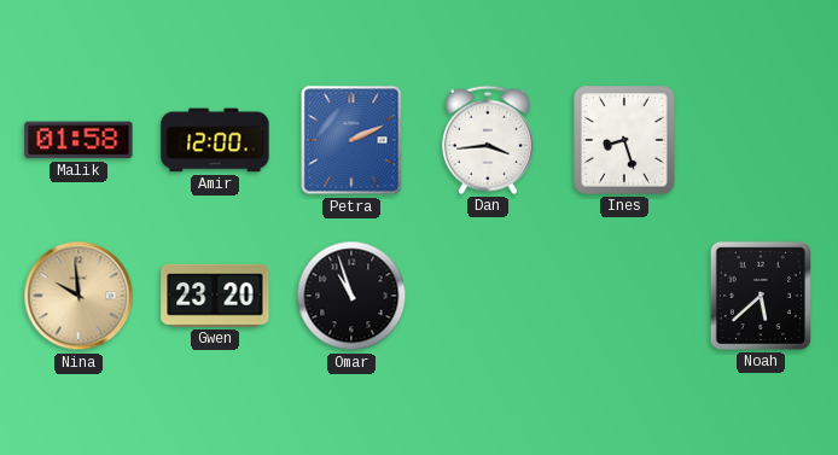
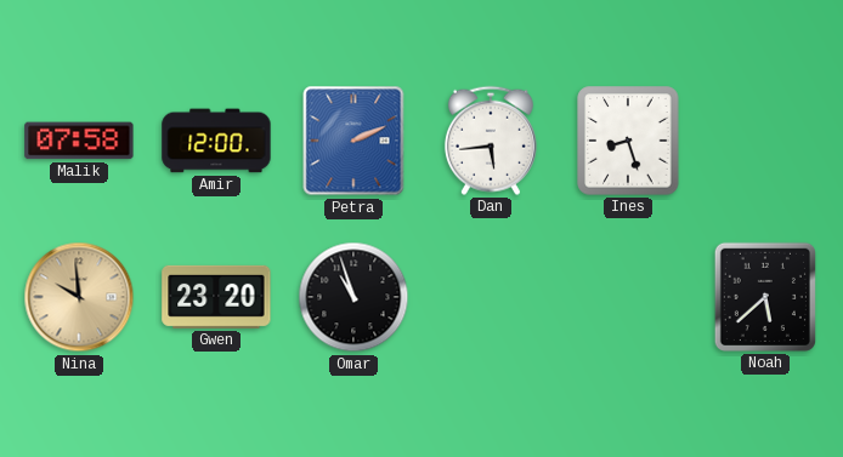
Malik: 01:58 -> 07:58 (79, 141)
Dan: 3:44 -> 5:44 (491, 141)
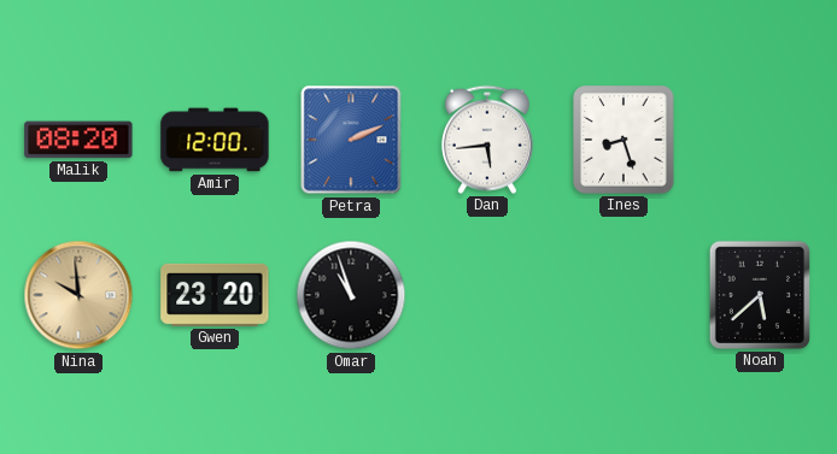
Malik: 07:58 -> 08:20 (78, 140)
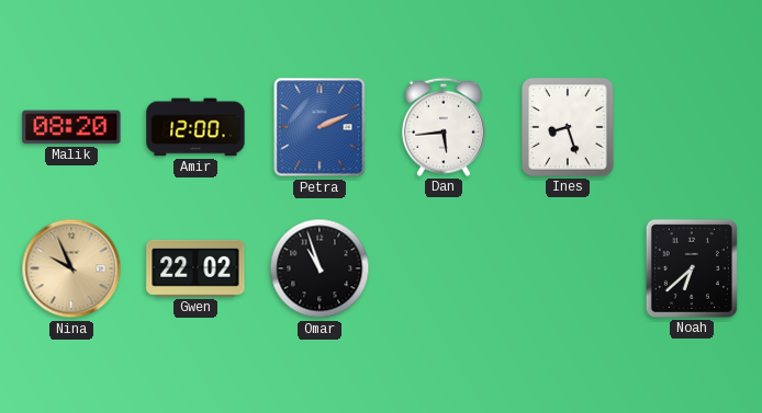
Nina: 9:59 -> 9:56 (71, 268)
Gwen: 23:20 -> 22:02 (195, 268)
Noah: 5:38 -> 6:38 (692, 268)
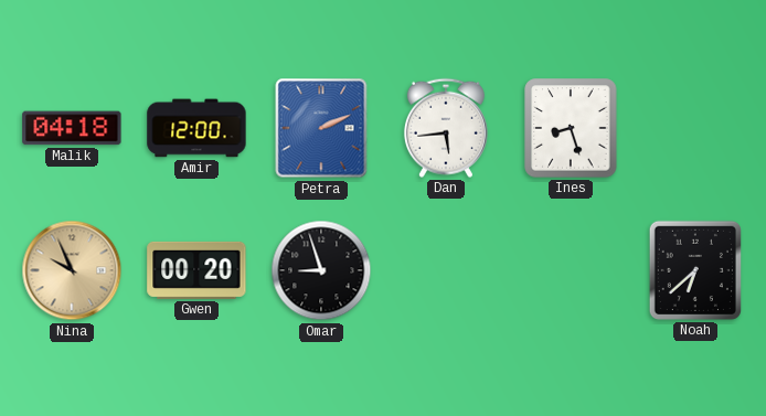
Malik: 08:20 -> 04:18 (72, 128)
Gwen: 22:02 -> 00:20 (196, 270)
Omar: 10:57 -> 8:57 (321, 270)
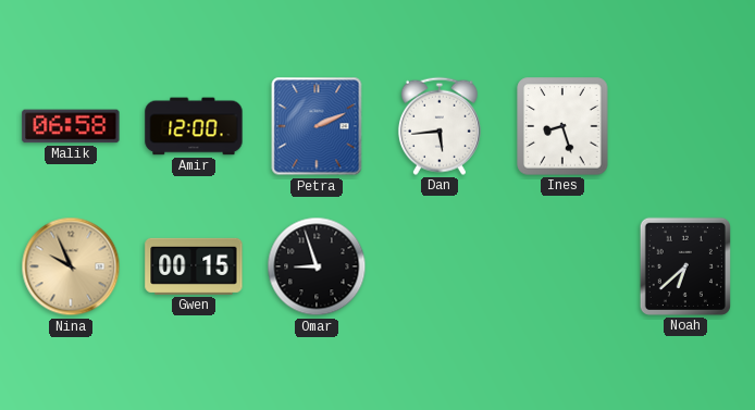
Malik: 04:18 -> 06:58 (71, 126)
Gwen: 00:20 -> 00:15 (194, 266)
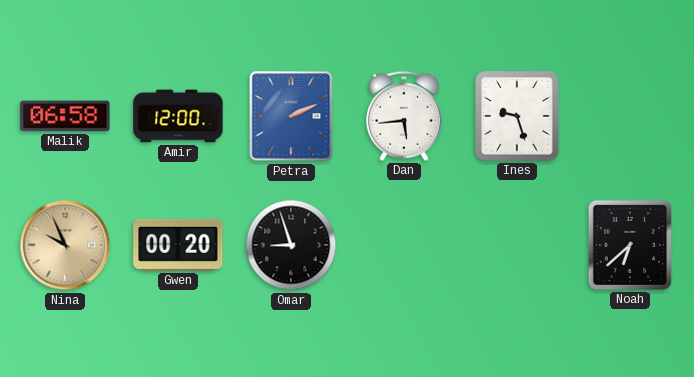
Ines: 8:27 -> 9:27 (517, 116)
Gwen: 00:15 -> 00:20 (178, 245)
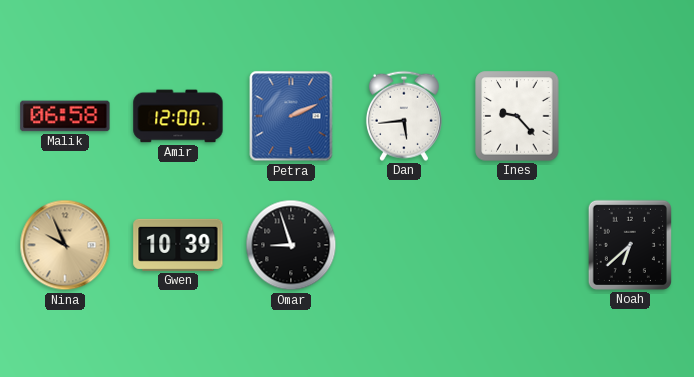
Ines: 9:27 -> 9:23 (517, 116)
Gwen: 00:20 -> 10:39 (178, 245)
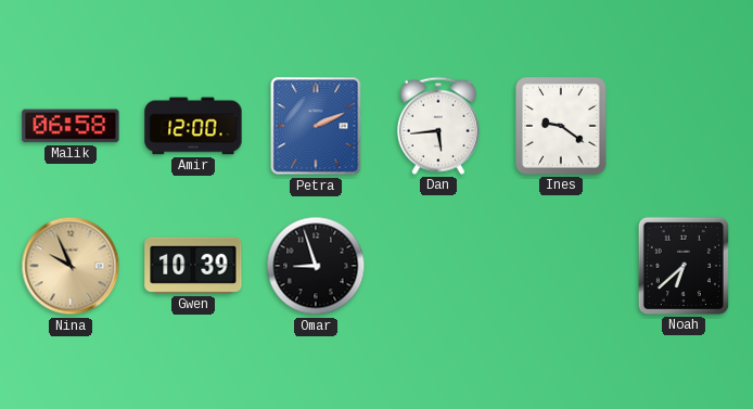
Ines: 9:23 -> 9:21 (561, 126)
